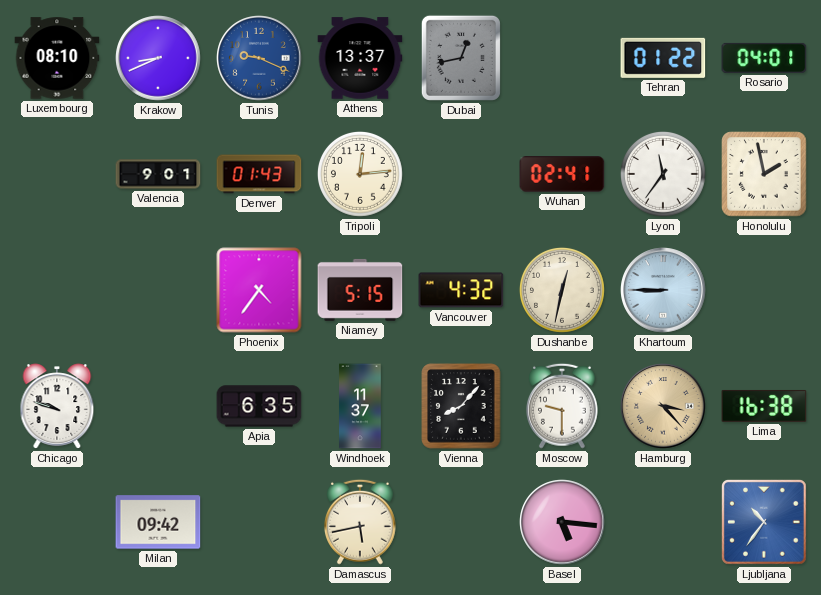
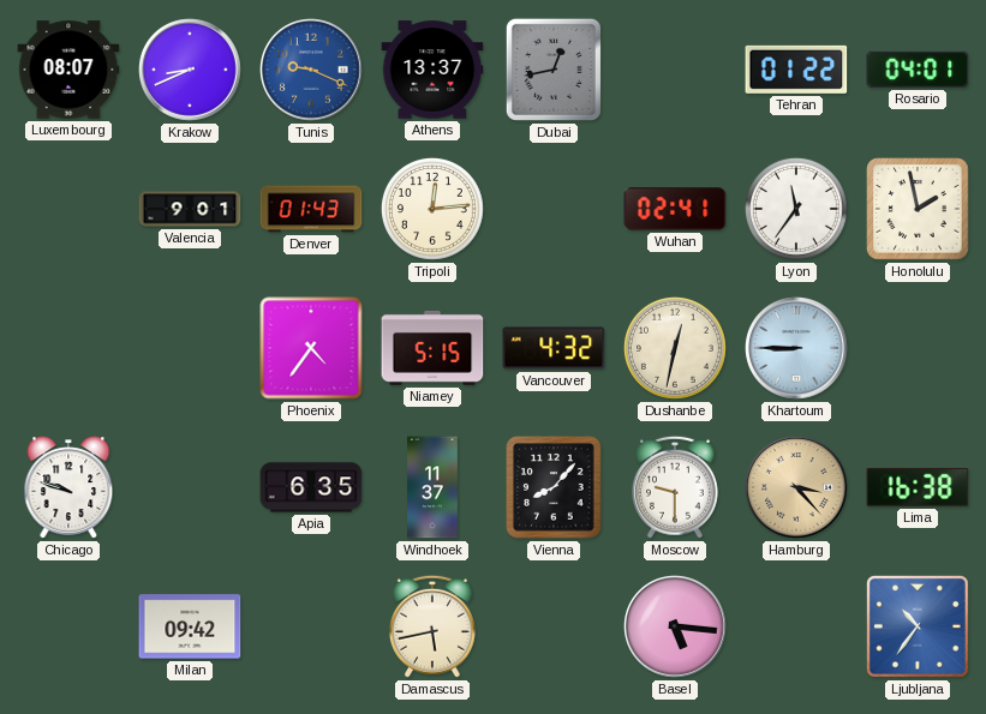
Luxembourg: 08:10 -> 08:07 (68, 70)
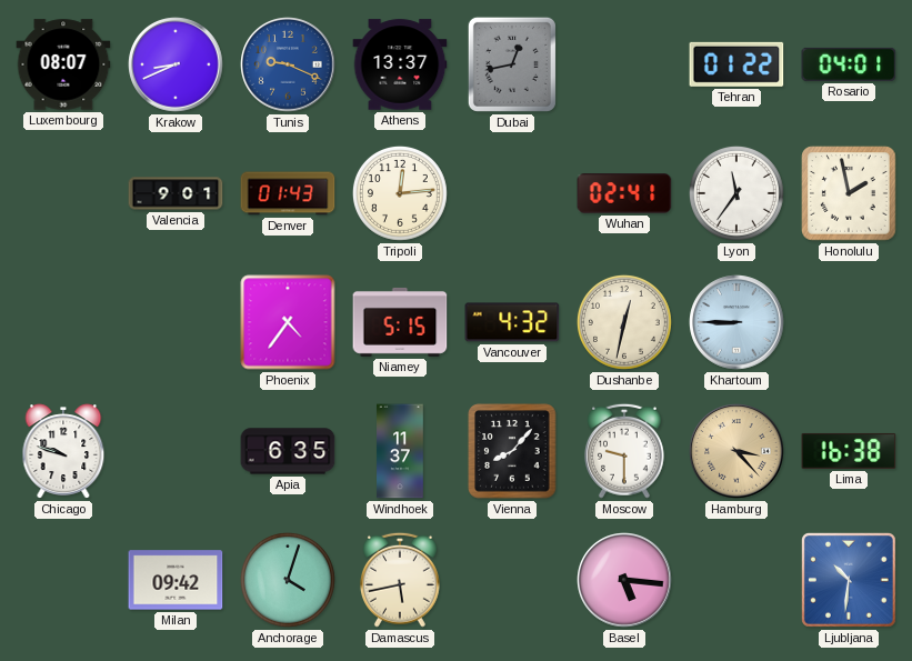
Anchorage: none -> 4:03 (288, 580)
Ljubljana: 10:36 -> 10:31 (849, 580)
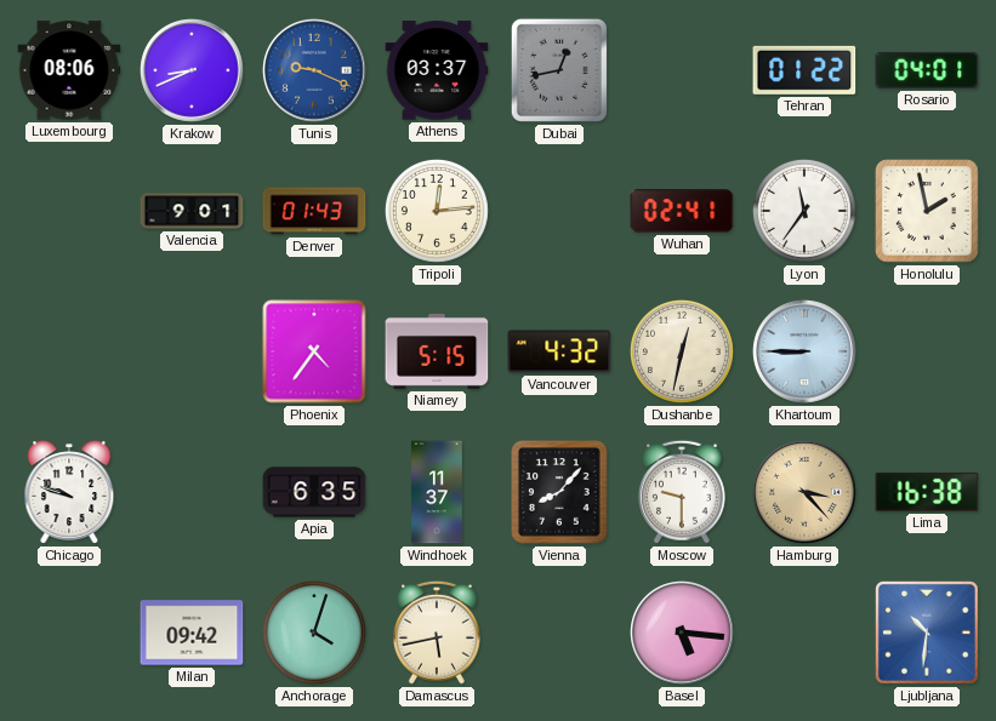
Luxembourg: 08:07 -> 08:06 (69, 70)
Athens: 13:37 -> 03:37 (437, 70)
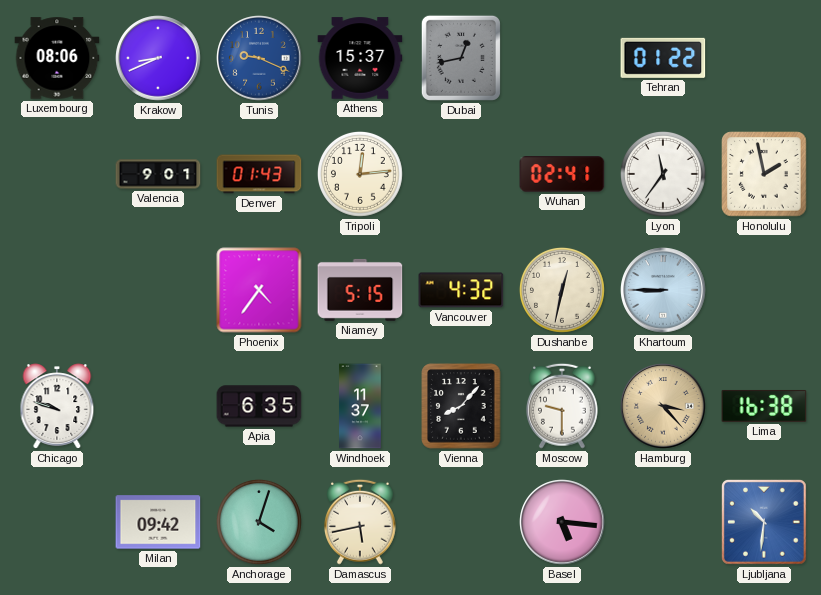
Athens: 03:37 -> 15:37 (360, 58)
Rosario: 04:01 -> none (927, 70)
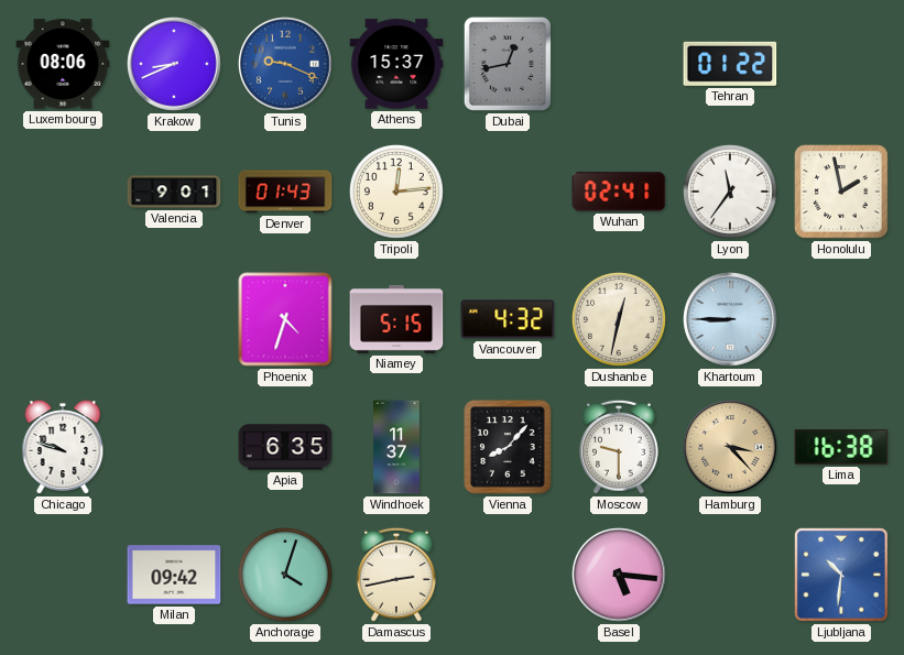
Phoenix: 4:36 -> 4:33 (285, 319)
Damascus: 5:43 -> 2:43 (396, 575)
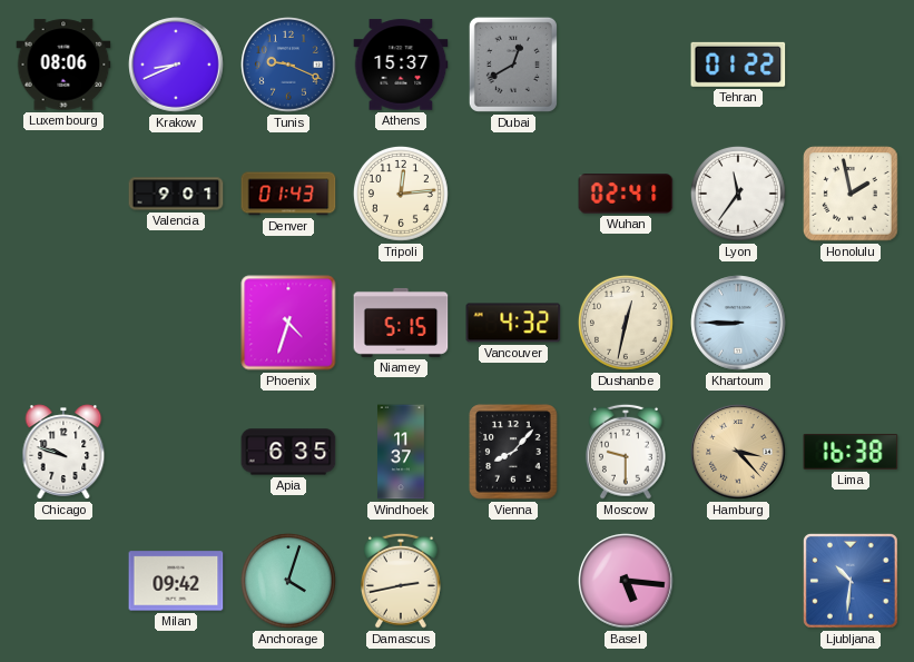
Dubai: 12:43 -> 12:40 (513, 65)
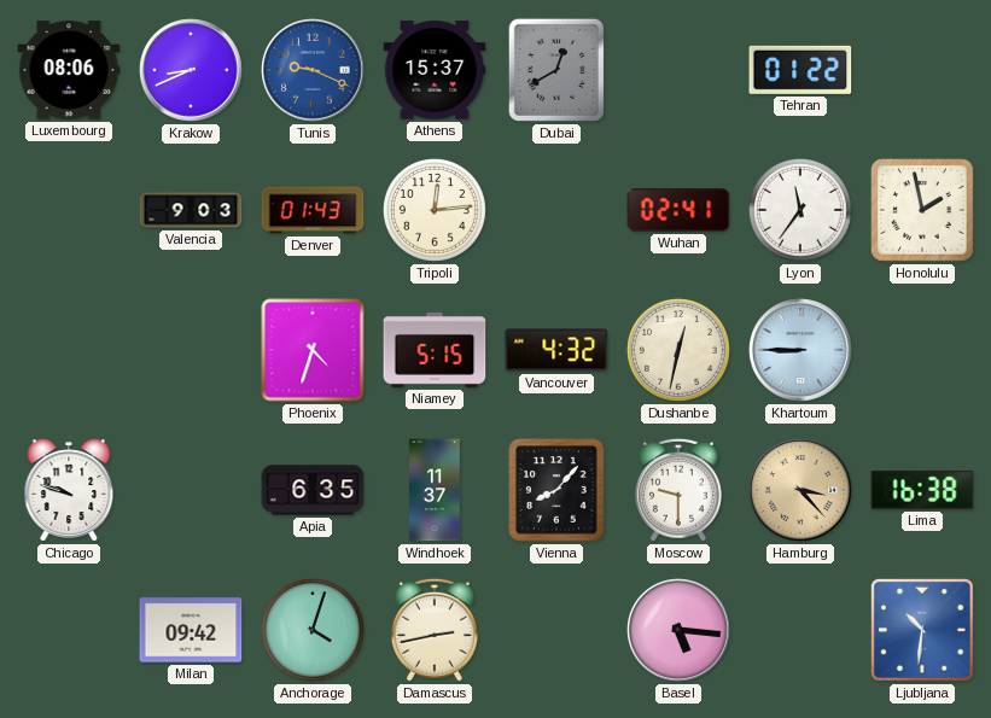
Valencia: 9:01 -> 9:03 (191, 210)
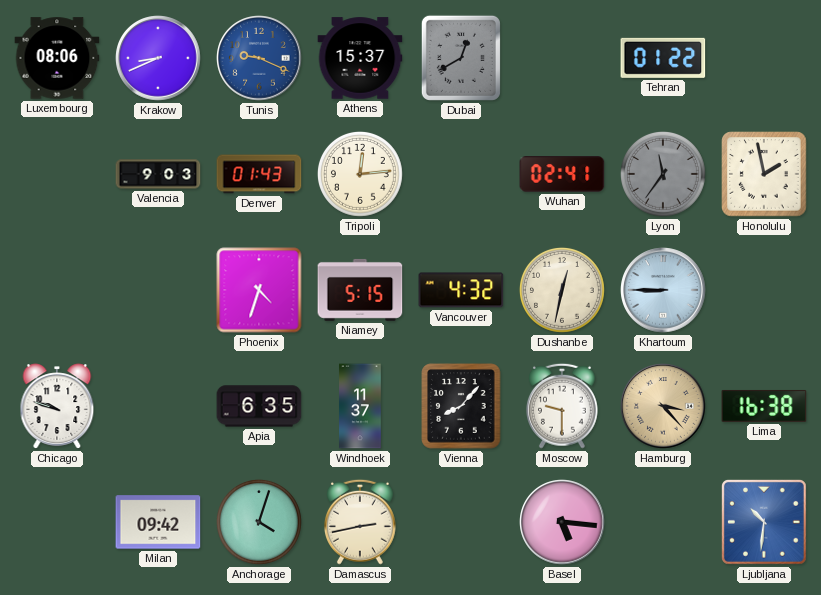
Lyon dial: white -> grey (663, 174)
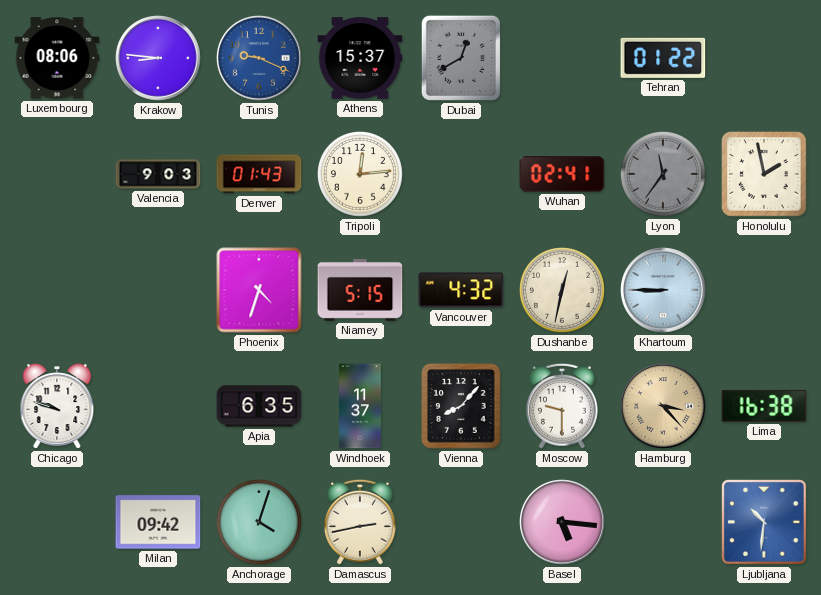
Krakow: 8:41 -> 8:46 (158, 58)
